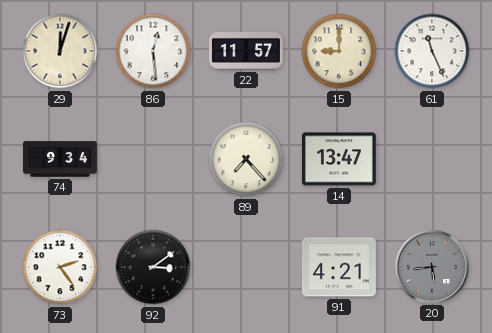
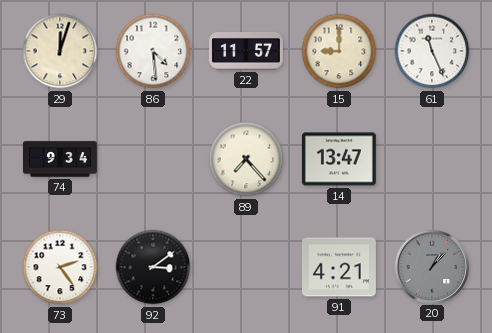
86: 12:29 -> 4:29 (153, 51)
20: 5:44 -> 1:07 (431, 266)
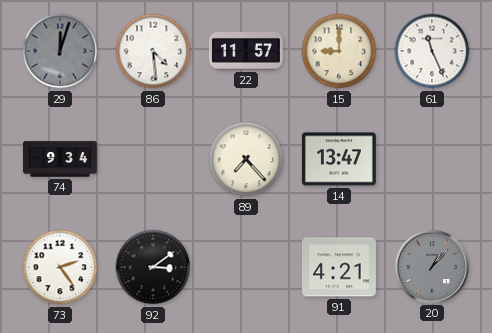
29 dial: cream -> grey (60, 51)
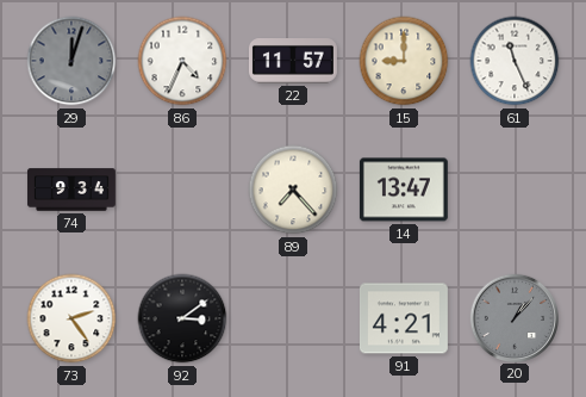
86: 4:29 -> 4:34 (182, 61)
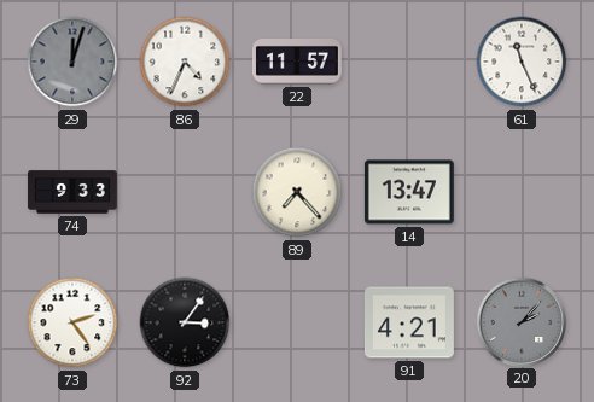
15: 9:00 -> none (404, 61)
74: 9:34 -> 9:33 (72, 192)
92: 3:09 -> 3:06 (185, 322)
20: 1:07 -> 2:07 (520, 321)
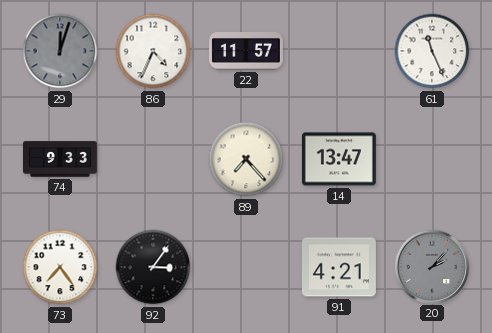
73: 2:24 -> 7:24 (60, 267)
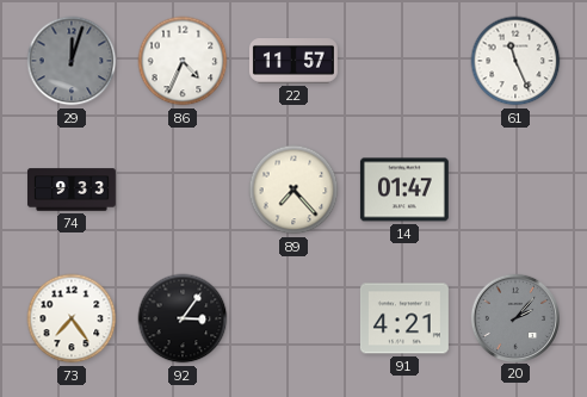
14: 13:47 -> 01:47 (404, 190)
